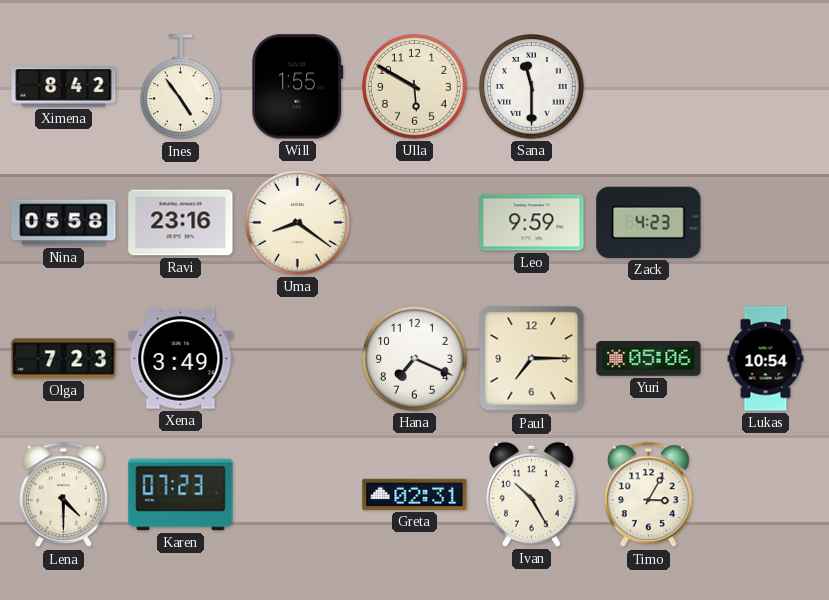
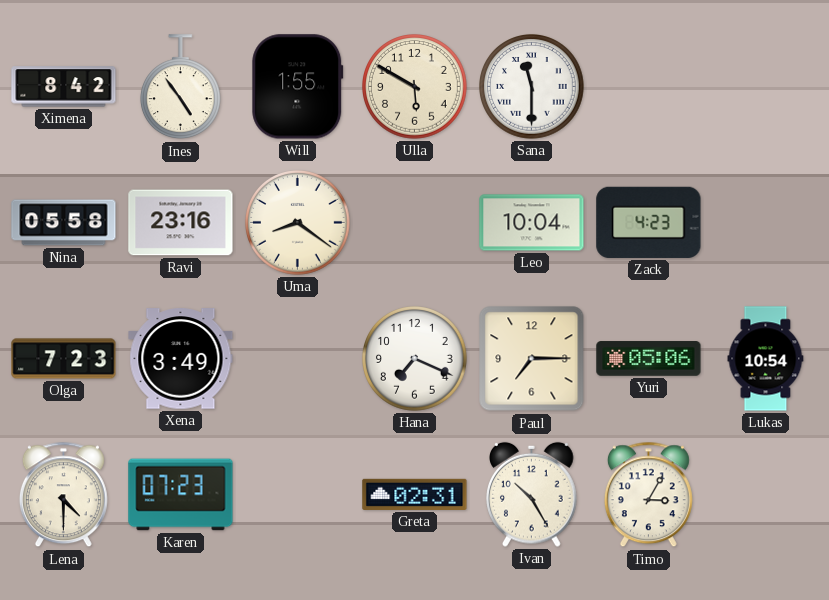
Leo: 9:59 -> 10:04 (532, 223)
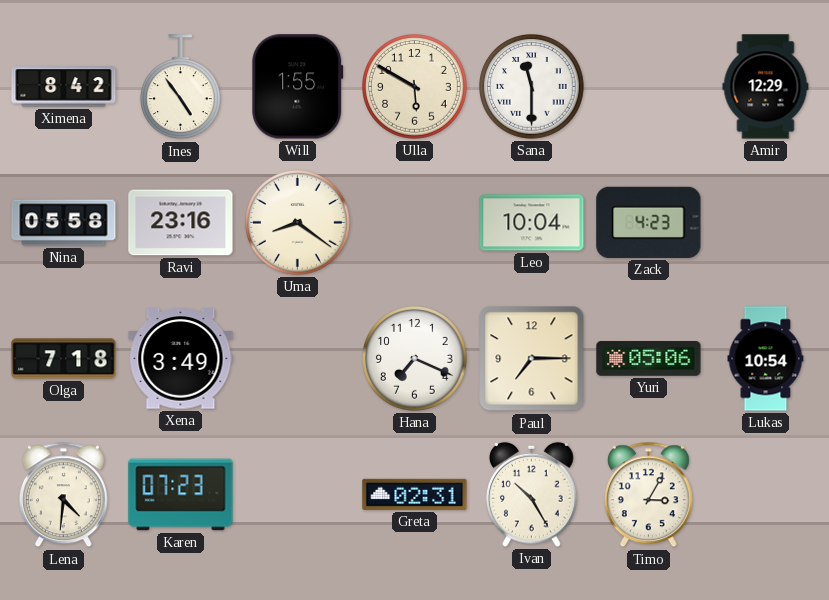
Amir: none -> 12:29 (766, 87)
Olga: 7:23 -> 7:18 (64, 359)
Lena: 4:30 -> 4:31 (63, 495)
